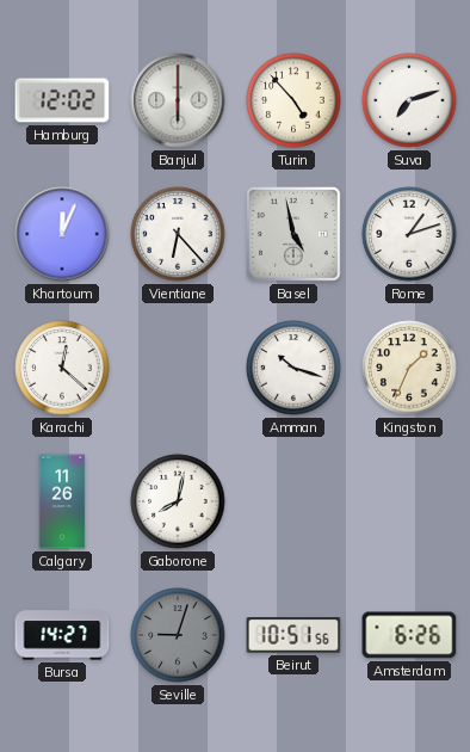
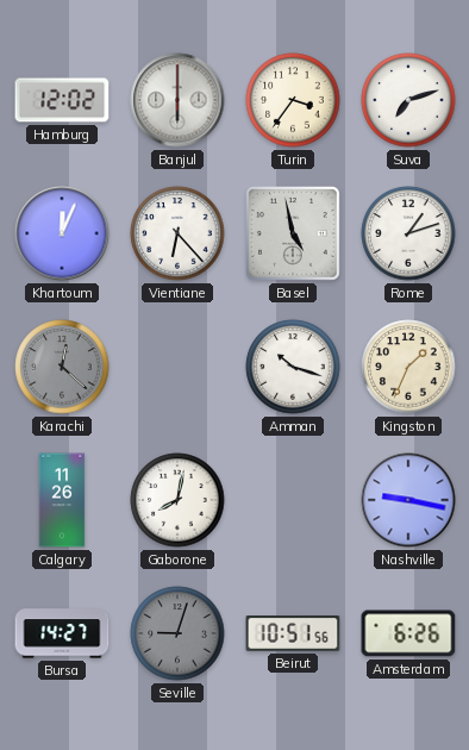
Turin: 4:53 -> 3:36 (293, 100)
Karachi dial: white -> grey (62, 367)
Nashville: none -> 9:17 (408, 500)
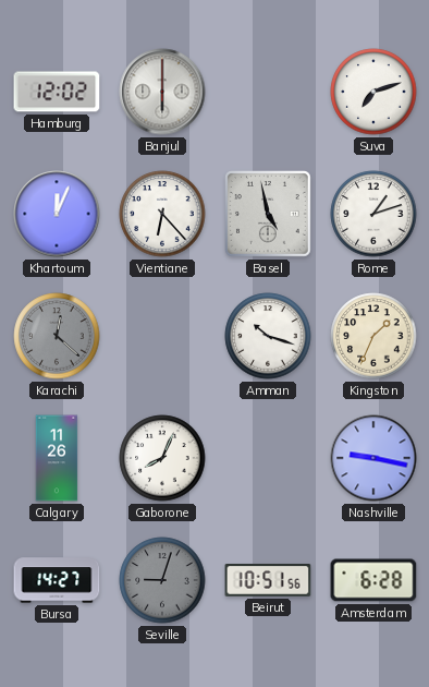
Turin: 3:36 -> none (293, 100)
Gaborone: 8:02 -> 8:04 (162, 458)
Amsterdam: 6:26 -> 6:28 (373, 580)
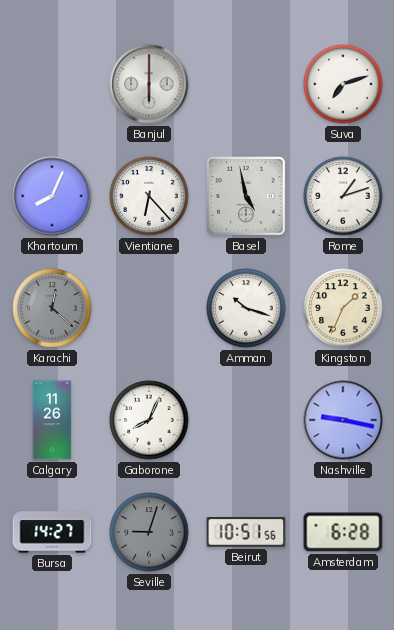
Hamburg: 12:02 -> none (57, 92)
Khartoum: 12:04 -> 8:04 (52, 196)
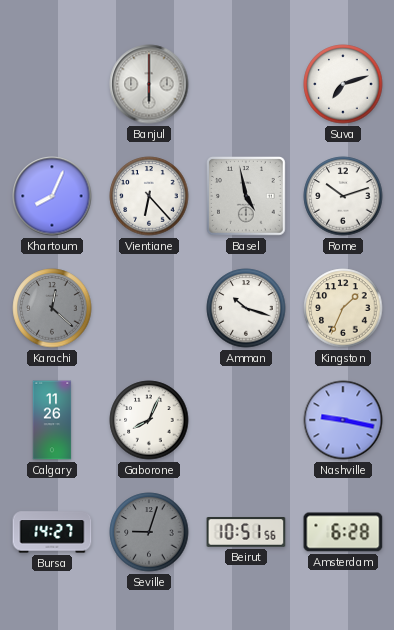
Rome: 1:12 -> 10:12 (343, 196)
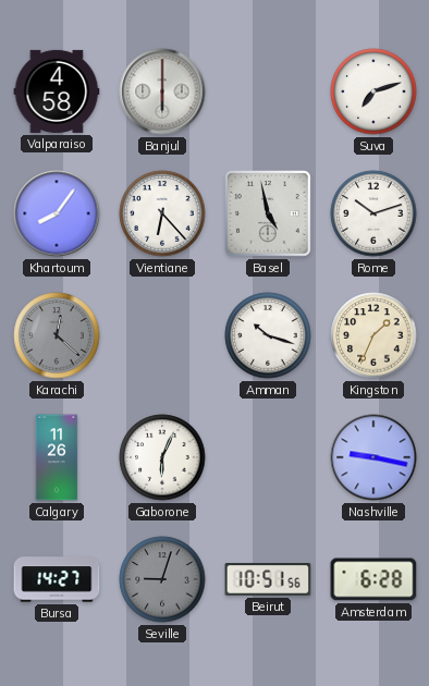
Valparaiso: none -> 4:58 (57, 91)
Khartoum: 8:04 -> 8:06 (57, 213)
Gaborone: 8:04 -> 6:04 (162, 457)
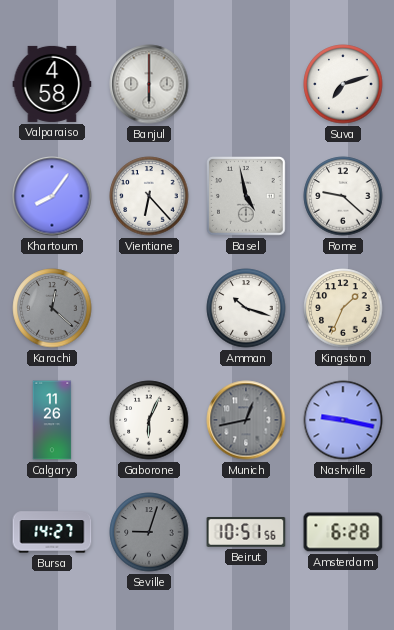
Rome: 10:12 -> 9:22 (343, 196)
Munich: none -> 12:43 (246, 420)
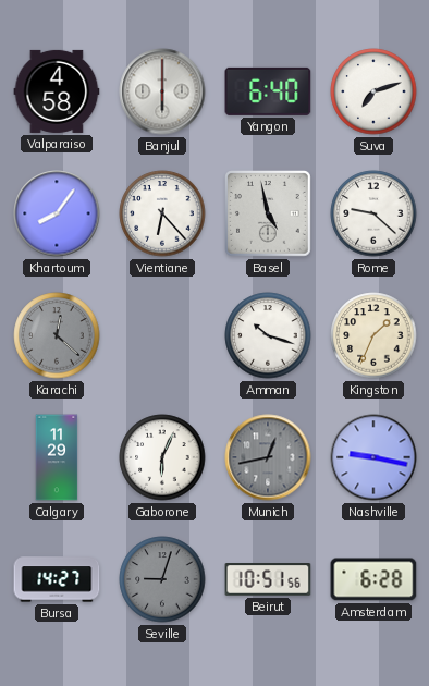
Yangon: none -> 6:40 (268, 91)
Calgary: 11:26 -> 11:29 (57, 457)
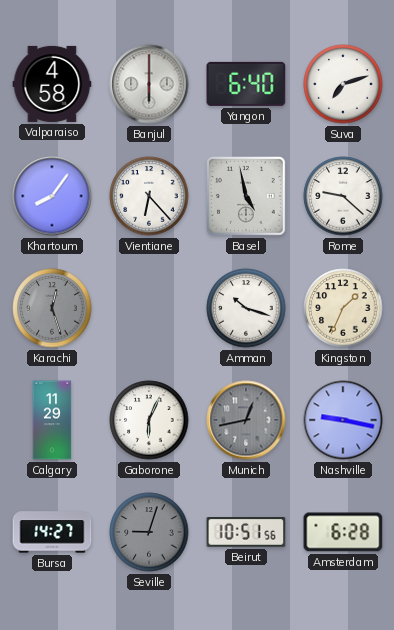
Karachi: 12:22 -> 12:27 (52, 308)
